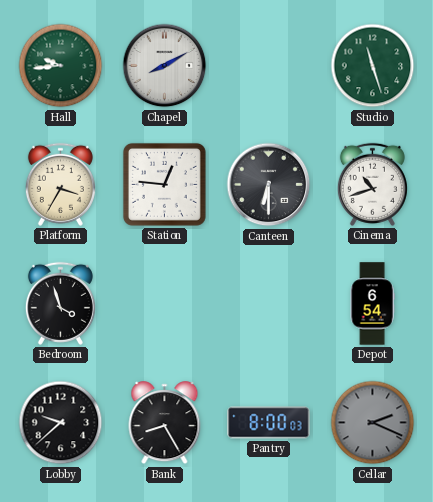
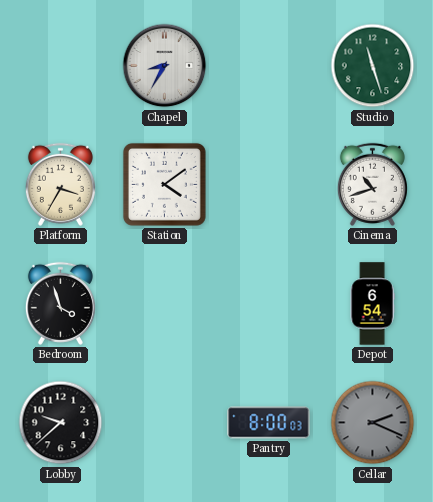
Hall: 9:44 -> none (61, 66)
Chapel: 8:10 -> 8:35 (165, 66)
Station: 12:46 -> 4:09 (164, 184)
Canteen: 6:30 -> none (269, 185)
Bank: 8:25 -> none (165, 423)
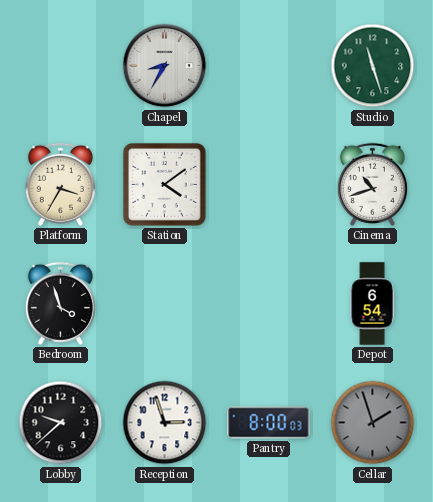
Reception: none -> 2:57 (165, 423)
Cellar: 2:19 -> 1:57 (373, 423)
